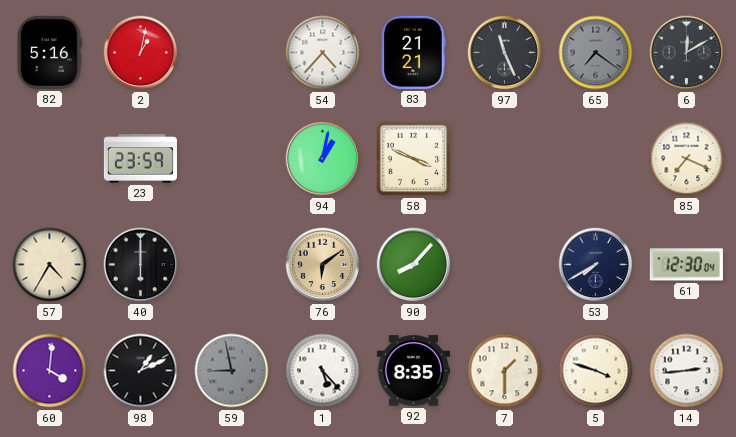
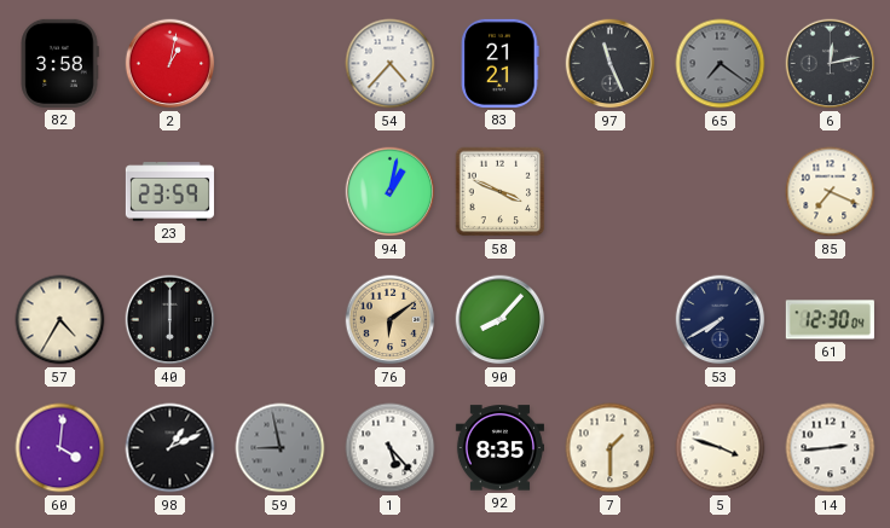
82: 5:16 -> 3:58 (59, 63)
6: 12:10 -> 12:13 (831, 64)
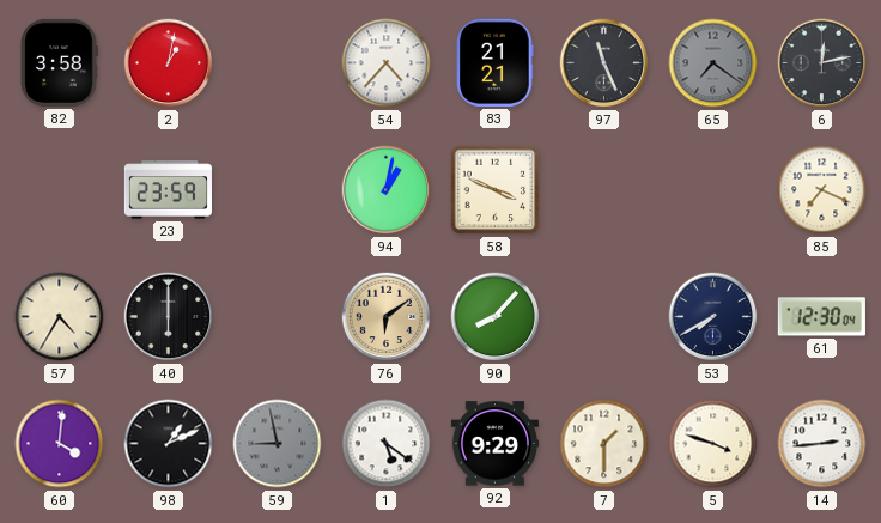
1: 5:23 -> 5:21 (387, 444)
92: 8:35 -> 9:29 (494, 444)
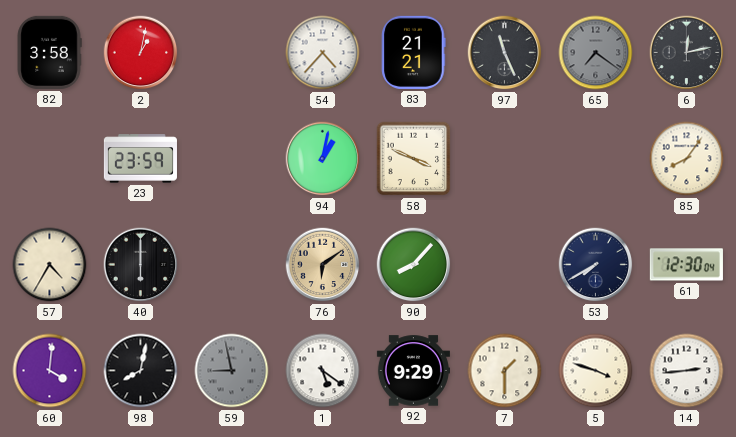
85: 7:19 -> 8:06 (687, 159)
98: 1:11 -> 8:02 (141, 371)
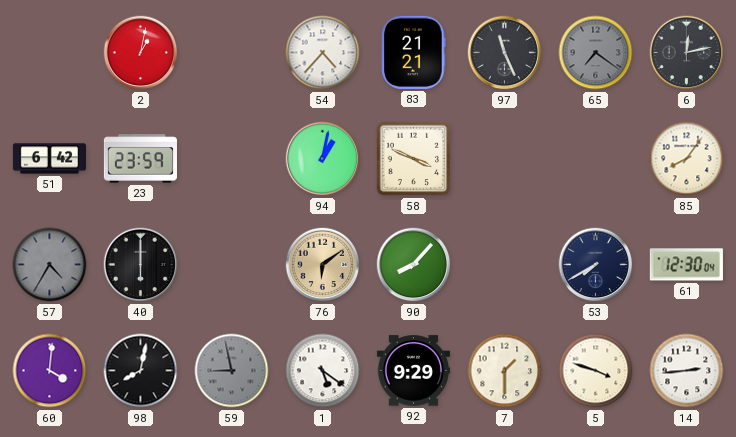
82: 3:58 -> none (49, 52)
51: none -> 6:42 (49, 159)
57 dial: cream -> grey (50, 265)
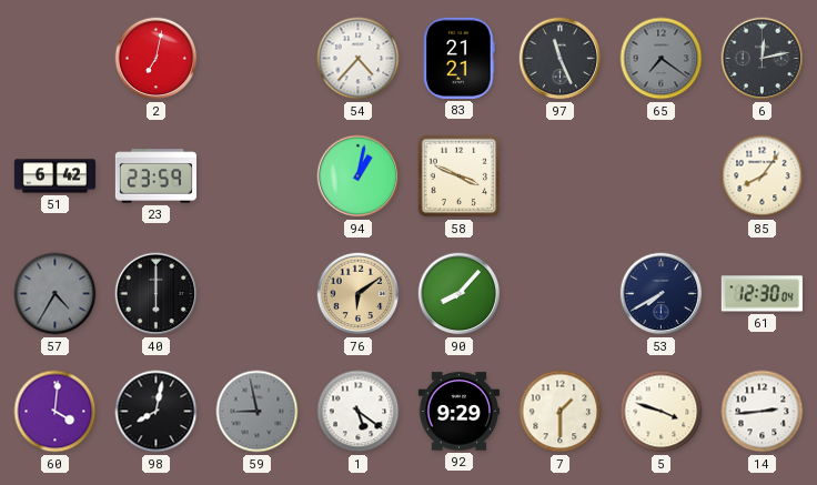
2: 1:02 -> 7:02 (157, 59)
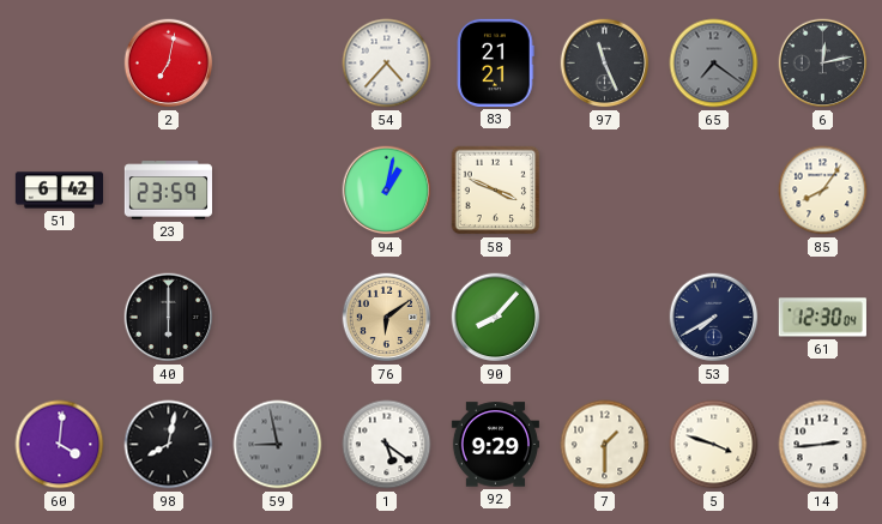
57: 4:35 -> none (56, 294)
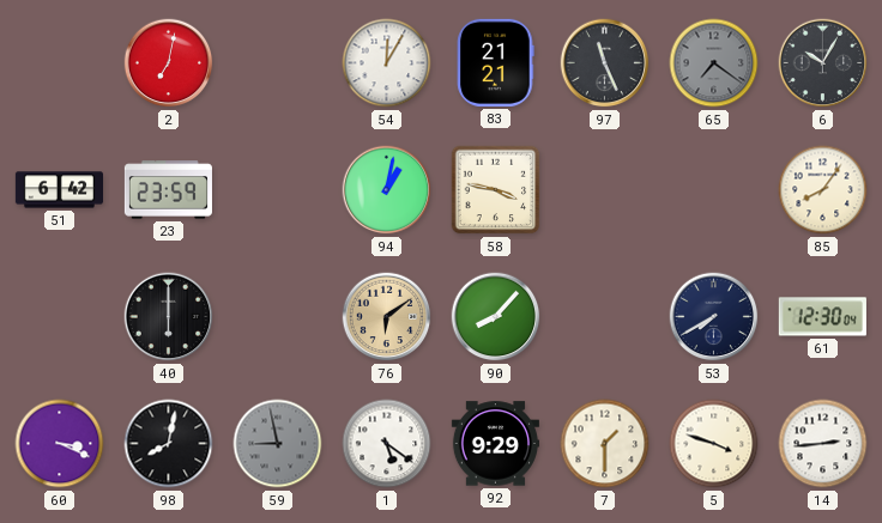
54: 4:37 -> 12:05 (387, 63)
6: 12:13 -> 10:05 (823, 63)
58: 3:49 -> 3:47 (496, 190)
60: 4:01 -> 3:19 (60, 444)
